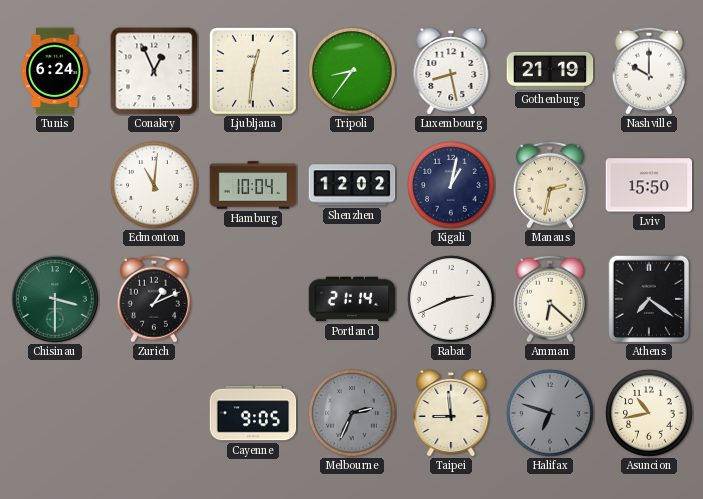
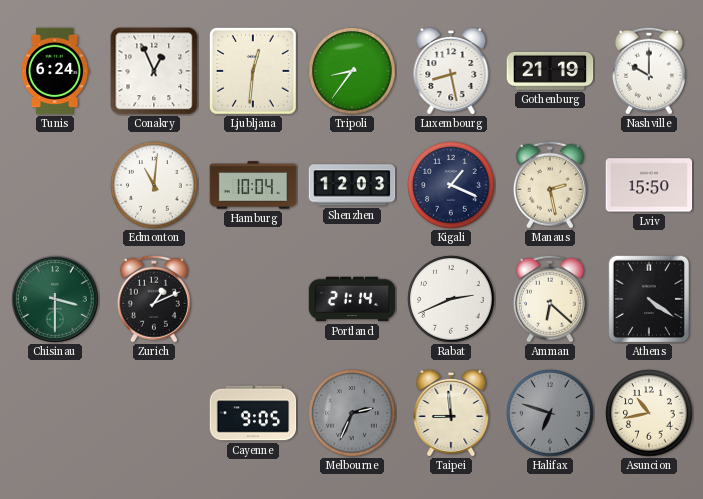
Shenzhen: 12:02 -> 12:03 (352, 185)
Kigali: 1:02 -> 1:19 (451, 185)
Manaus: 2:32 -> 2:28 (550, 185)
Athens: 7:21 -> 4:21 (649, 299)
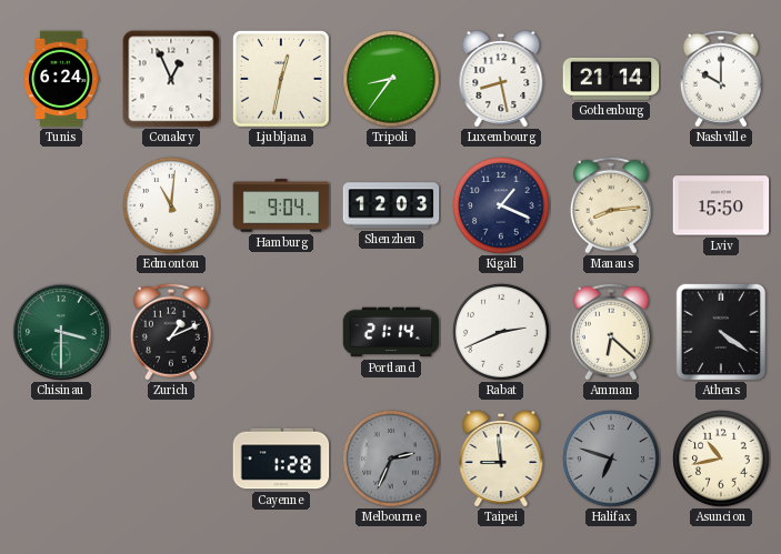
Ljubljana: 12:31 -> 12:32 (282, 80)
Gothenburg: 21:19 -> 21:14 (611, 79)
Hamburg: 10:04 -> 9:04 (281, 205)
Manaus: 2:28 -> 8:14 (611, 205)
Cayenne: 9:05 -> 1:28 (281, 459)
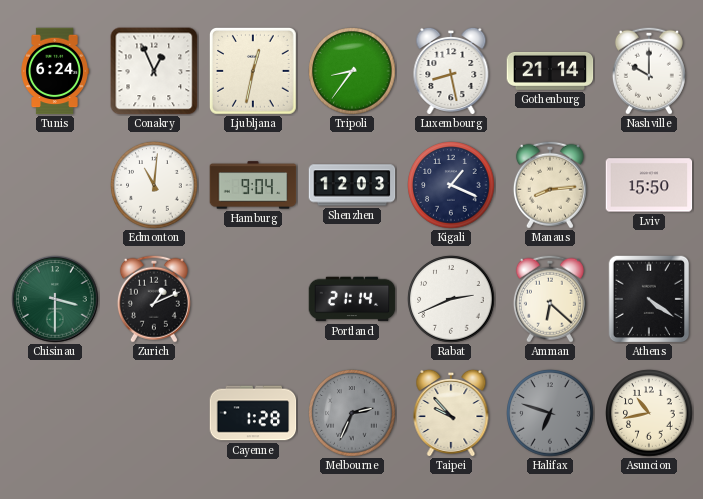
Taipei: 8:59 -> 9:53 (451, 412)
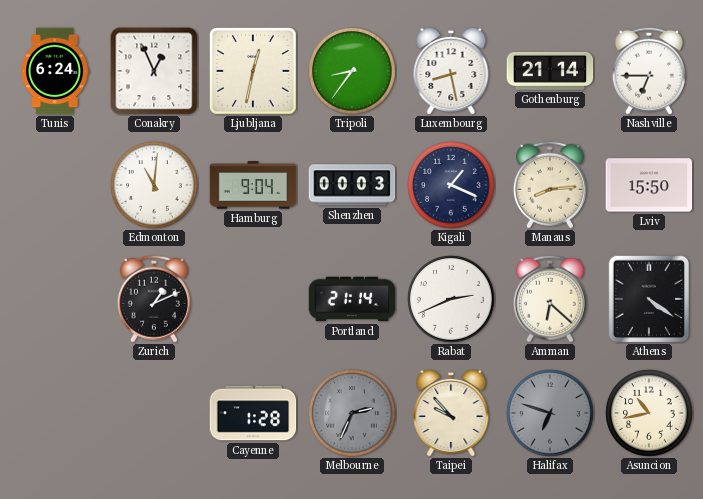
Nashville: 10:00 -> 6:45 (649, 71)
Shenzhen: 12:03 -> 00:03 (352, 185)
Chisinau: 3:30 -> none (55, 299)
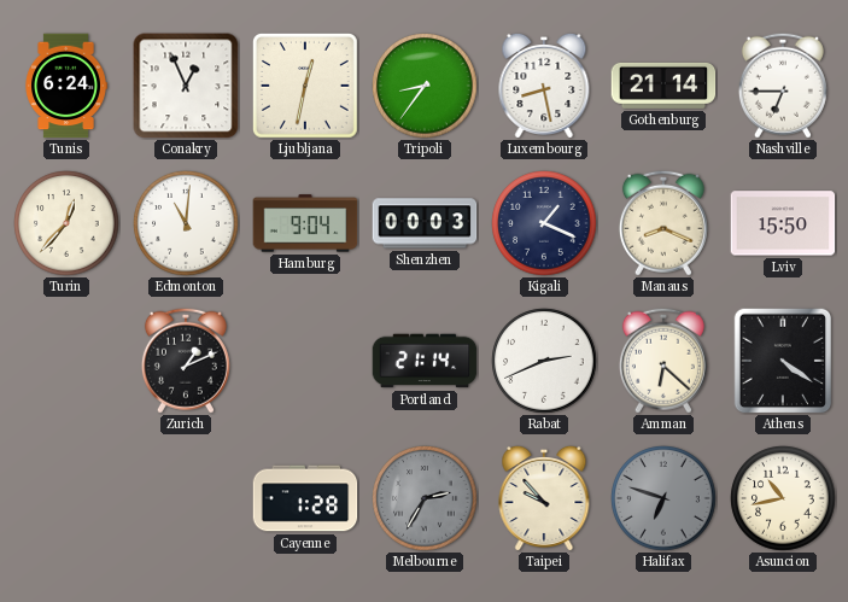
Turin: none -> 12:37 (66, 223)
Manaus: 8:14 -> 8:19 (663, 223)
Melbourne: 2:34 -> 2:35 (425, 498)
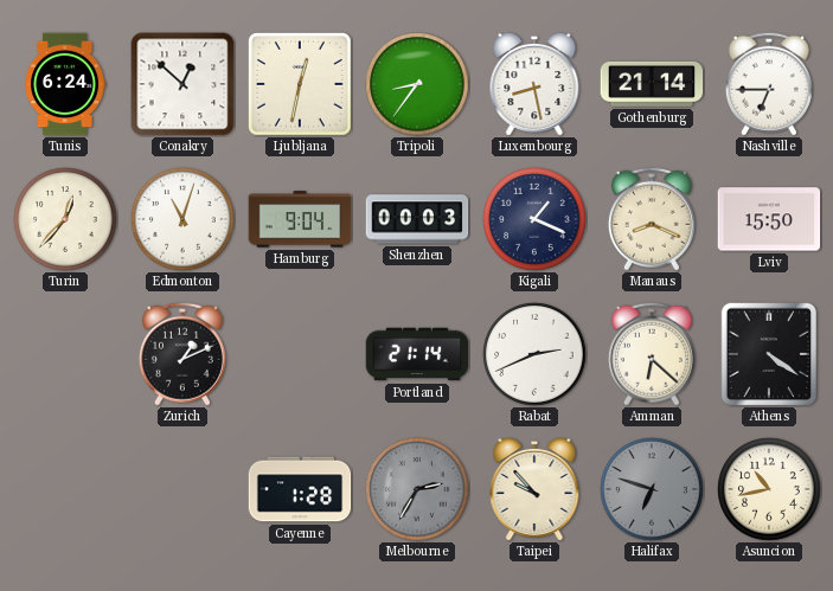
Conakry: 12:56 -> 12:52 (182, 84)
Edmonton: 11:01 -> 11:03 (182, 219)
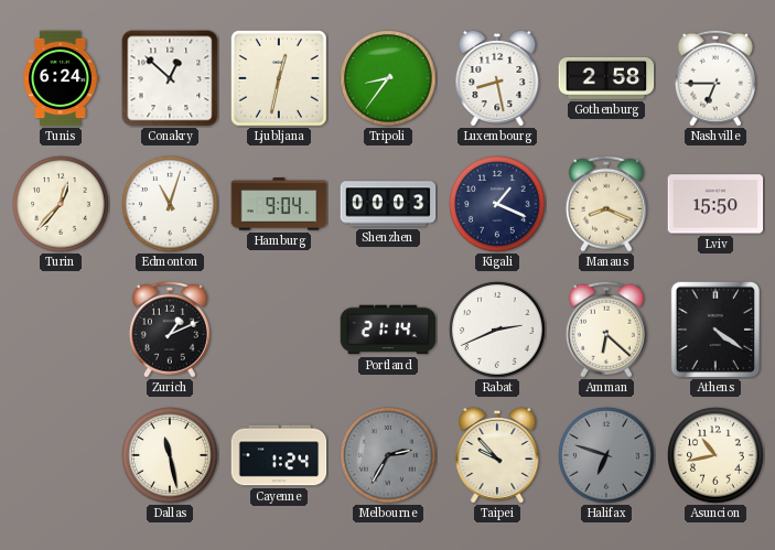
Gothenburg: 21:14 -> 2:58 (606, 78)
Dallas: none -> 11:28 (170, 455)
Cayenne: 1:28 -> 1:24 (279, 455)
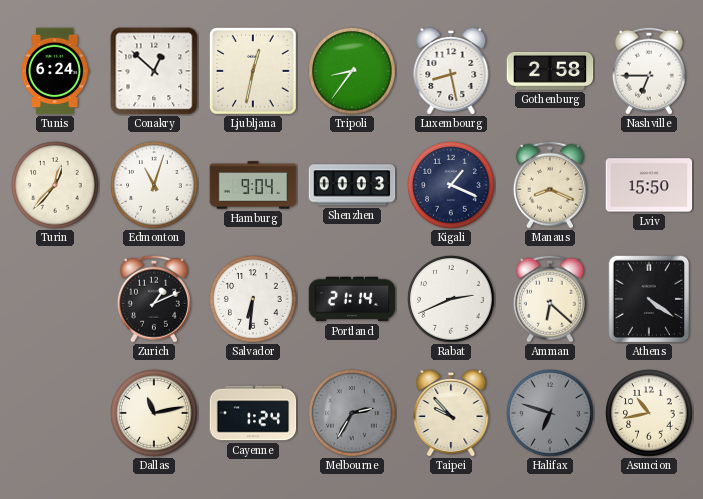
Salvador: none -> 6:31 (253, 299)
Dallas: 11:28 -> 11:13 (154, 413)
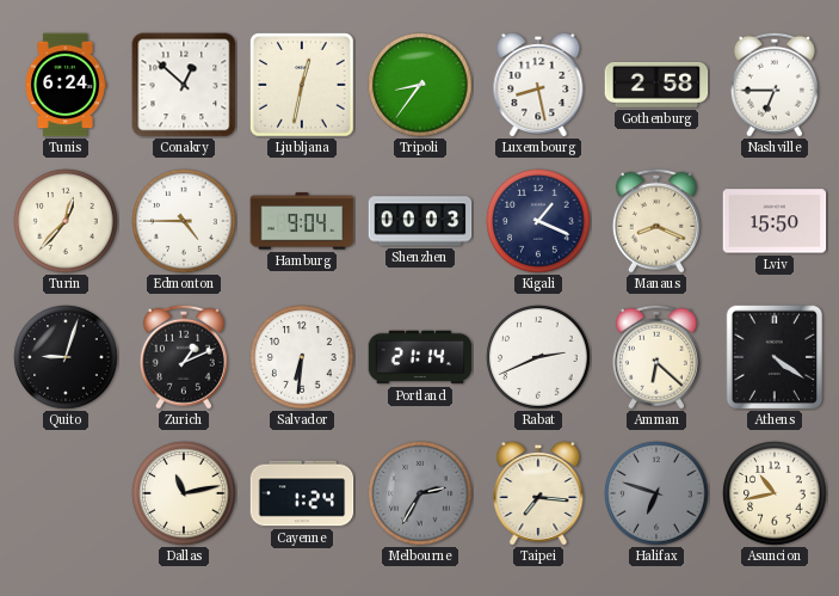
Edmonton: 11:03 -> 4:45 (184, 221)
Quito: none -> 9:03 (66, 357)
Taipei: 9:53 -> 7:16 (538, 492)
